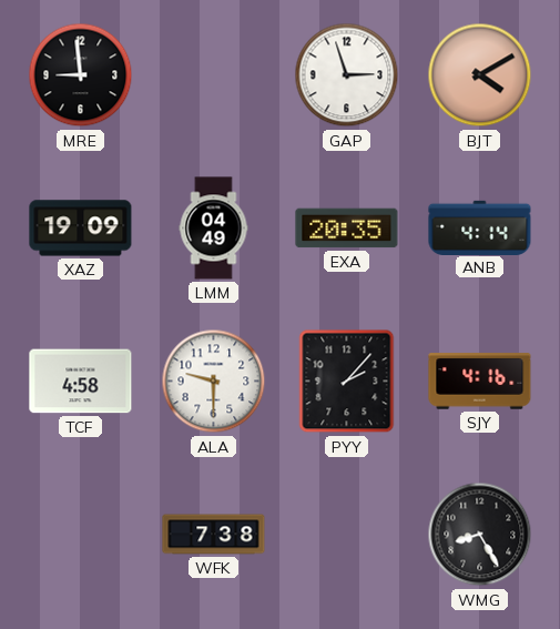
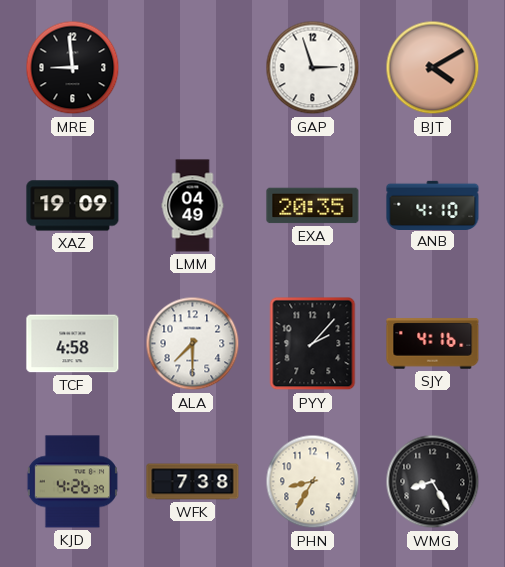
ANB: 4:14 -> 4:10 (433, 205)
ALA: 9:30 -> 7:30 (193, 344)
KJD: none -> 4:26 (72, 482)
PHN: none -> 8:35 (313, 482)
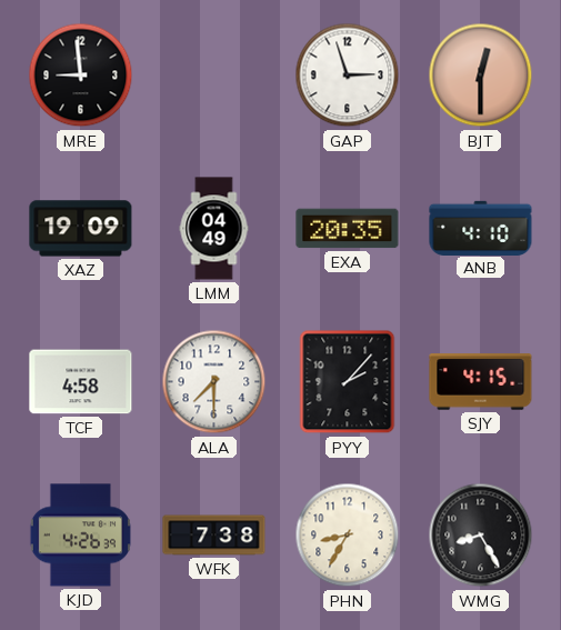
BJT: 4:10 -> 12:30 (481, 76)
SJY: 4:16 -> 4:15 (481, 382)
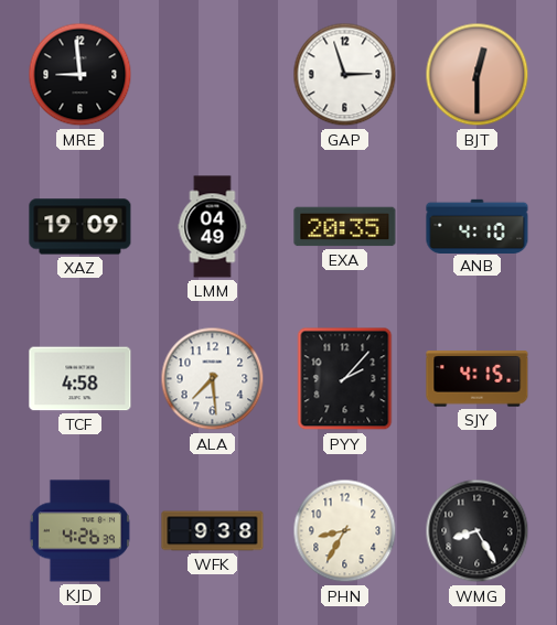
ALA: 7:30 -> 7:29 (213, 379)
WFK: 7:38 -> 9:38 (213, 531)
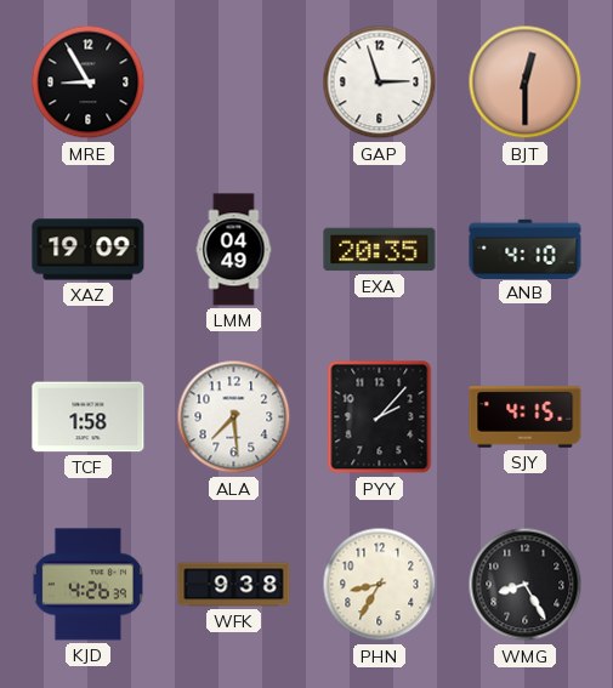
MRE: 8:59 -> 8:55 (89, 83)
TCF: 4:58 -> 1:58 (89, 417)
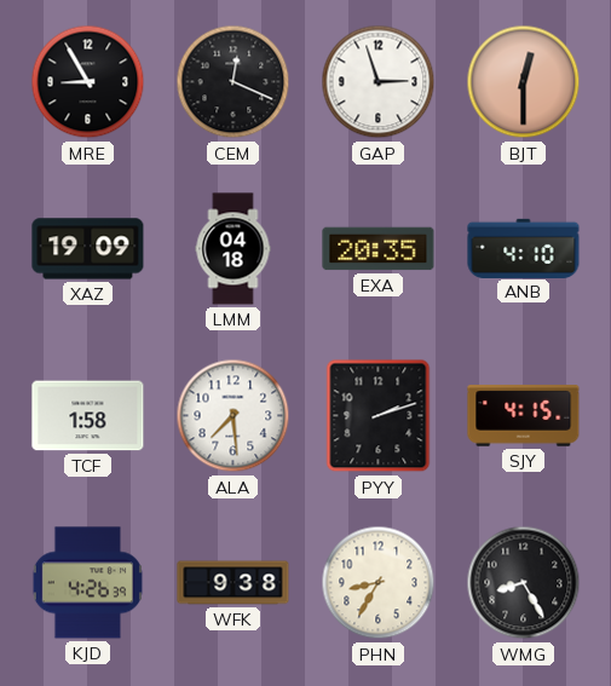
CEM: none -> 12:19 (234, 82)
LMM: 04:49 -> 04:18 (234, 249)
PYY: 2:07 -> 2:12 (379, 416)
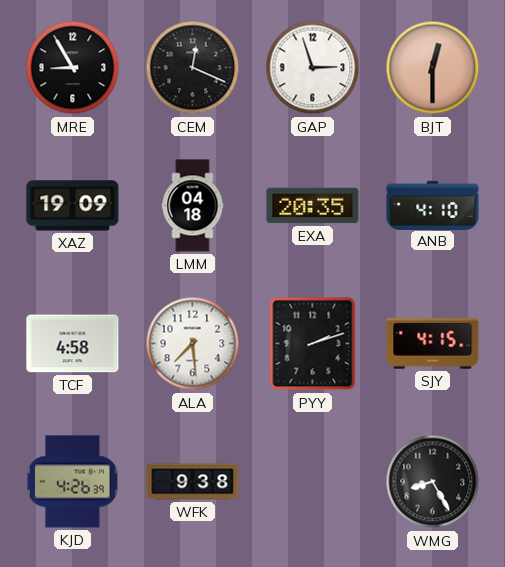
TCF: 1:58 -> 4:58 (73, 344)
PHN: 8:35 -> none (379, 583)
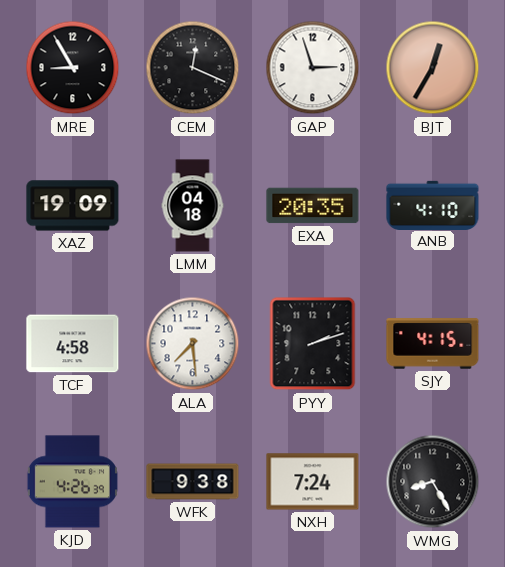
BJT: 12:30 -> 12:35 (433, 68)
NXH: none -> 7:24 (313, 482)
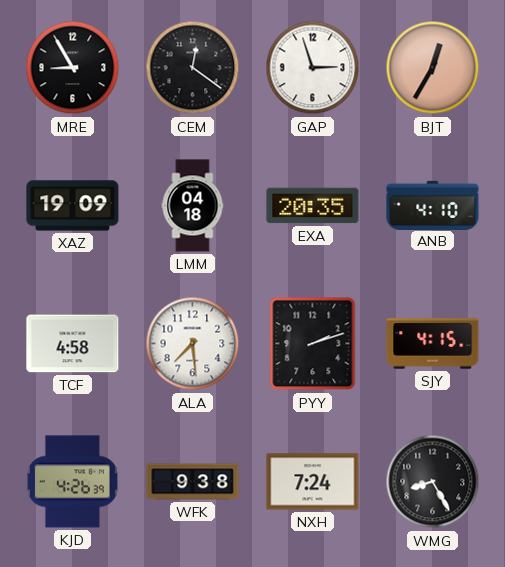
CEM: 12:19 -> 12:21 (193, 68)
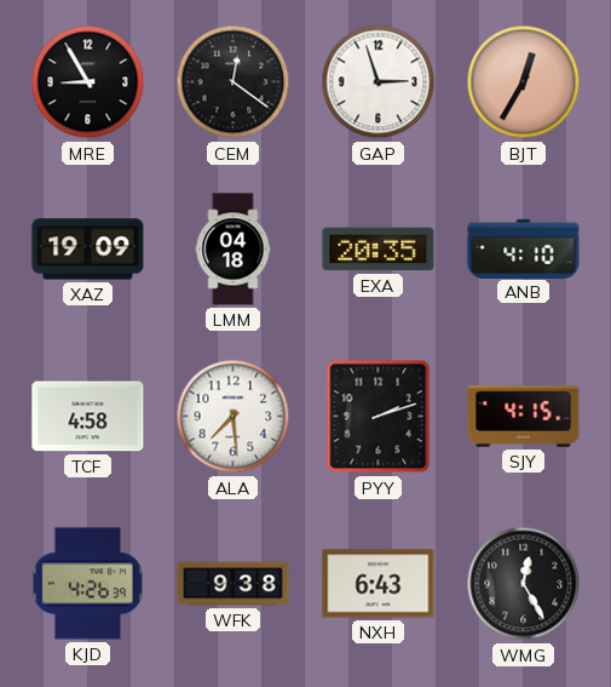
NXH: 7:24 -> 6:43 (379, 584)
WMG: 8:25 -> 12:25 (524, 584)
